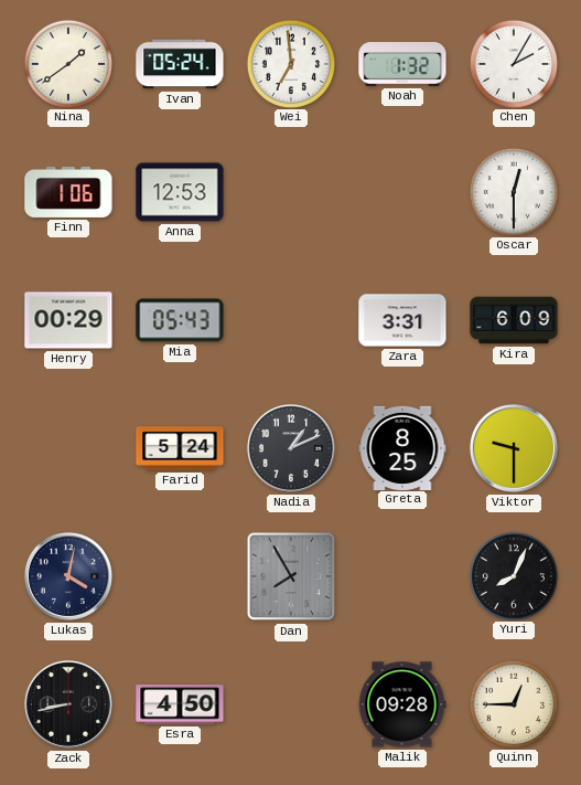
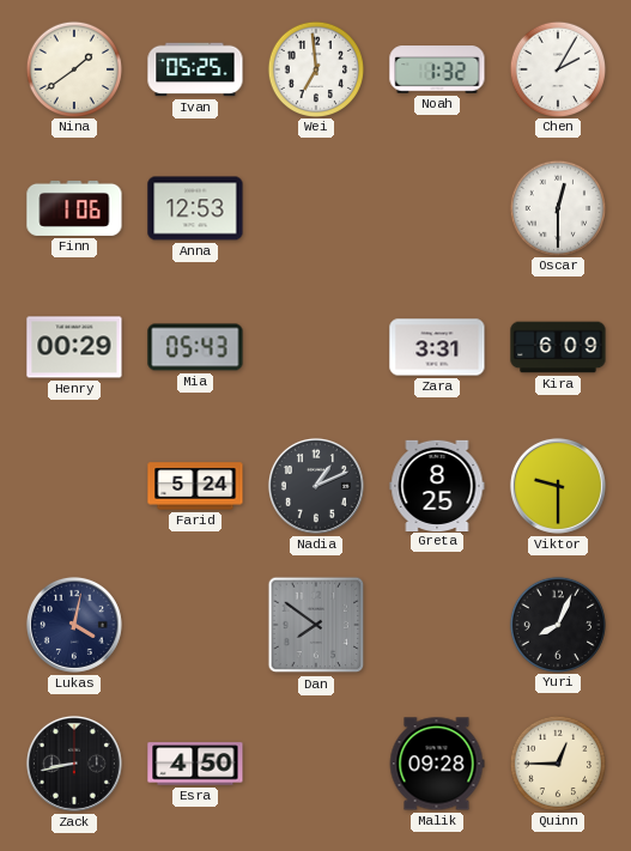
Ivan: 05:24 -> 05:25 (195, 69)
Dan: 7:55 -> 7:51 (316, 625)
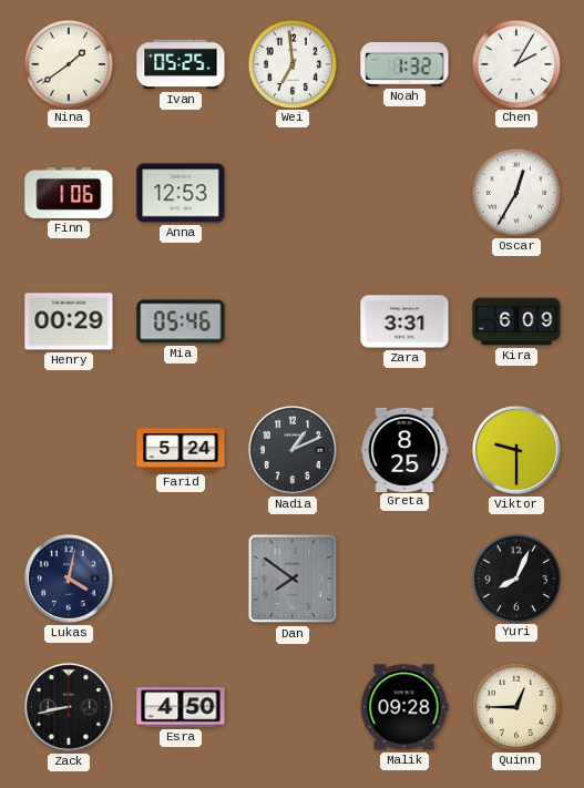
Oscar: 12:30 -> 12:35 (515, 192)
Mia: 05:43 -> 05:46 (181, 321)
